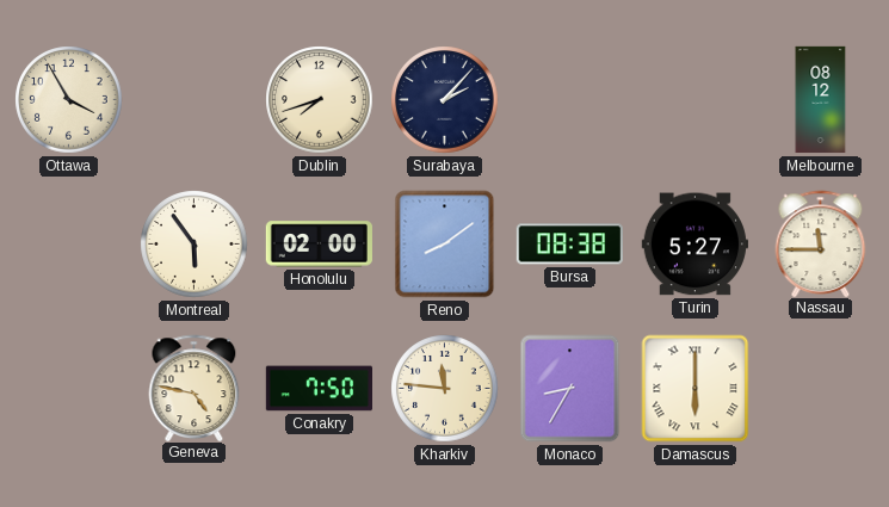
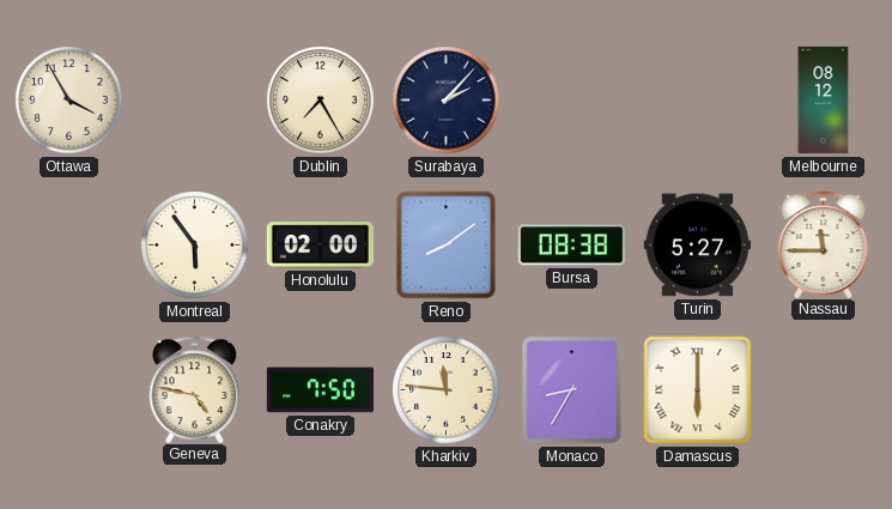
Dublin: 7:42 -> 7:25 (321, 101)
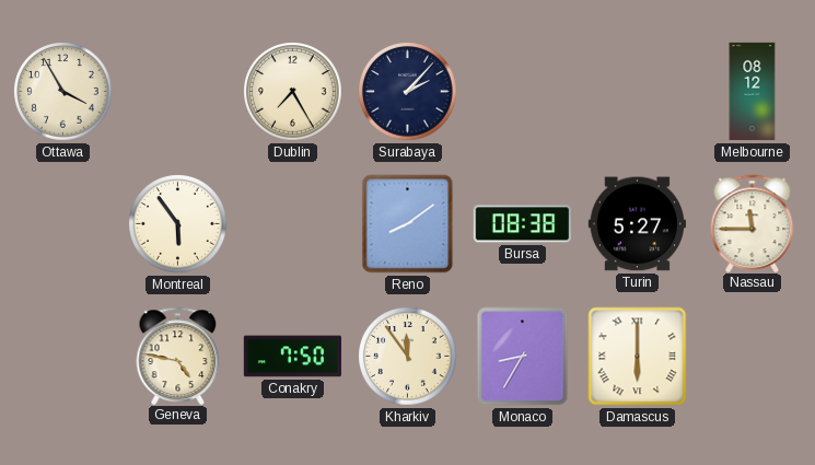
Honolulu: 02:00 -> none (320, 246)
Kharkiv: 11:46 -> 11:54 (408, 357)
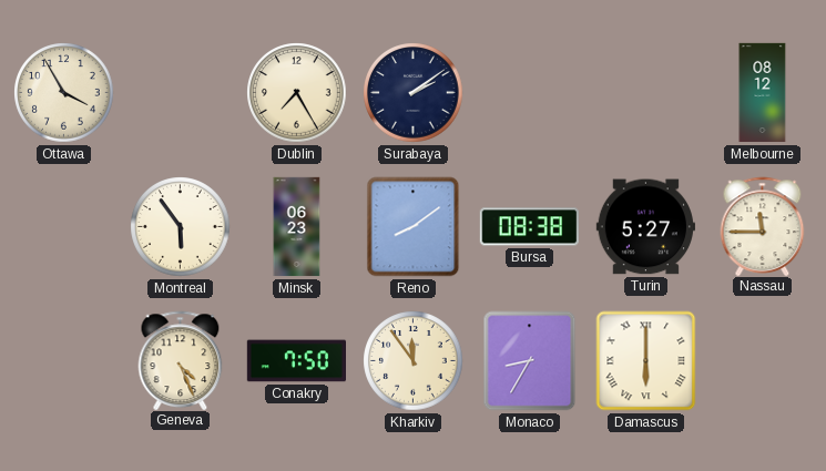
Surabaya: 2:07 -> 2:09 (414, 93)
Minsk: none -> 06:23 (297, 227)
Geneva: 4:47 -> 4:26 (181, 360)
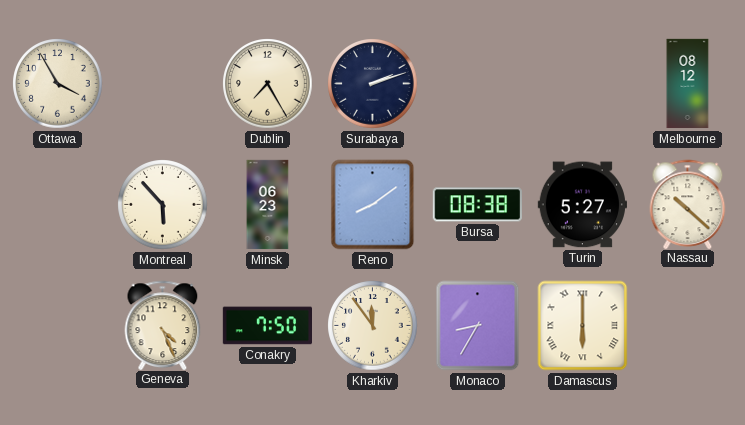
Surabaya: 2:09 -> 2:12 (373, 84)
Montreal: 5:54 -> 5:53 (163, 205)
Nassau: 11:45 -> 10:22 (688, 204)
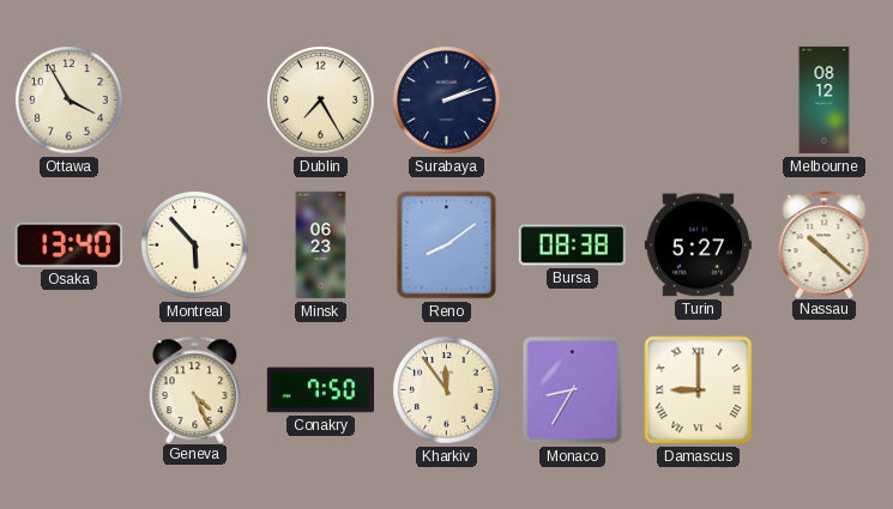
Osaka: none -> 13:40 (68, 244)
Damascus: 6:00 -> 9:00 (699, 390)
